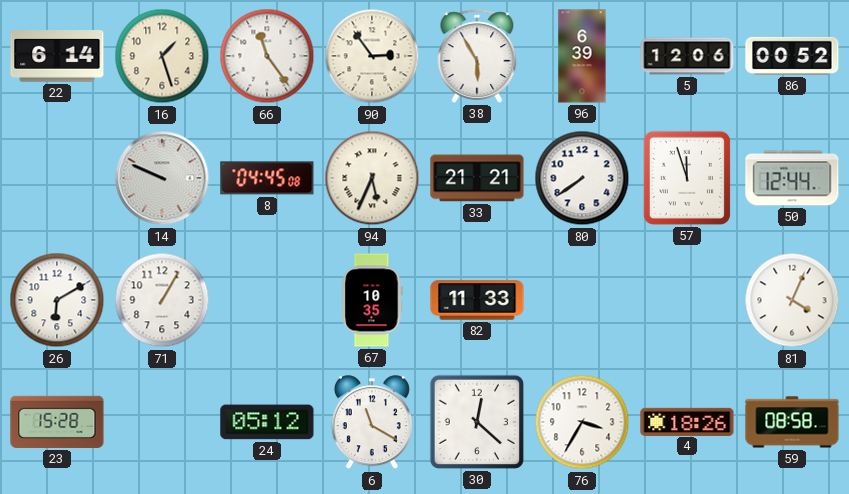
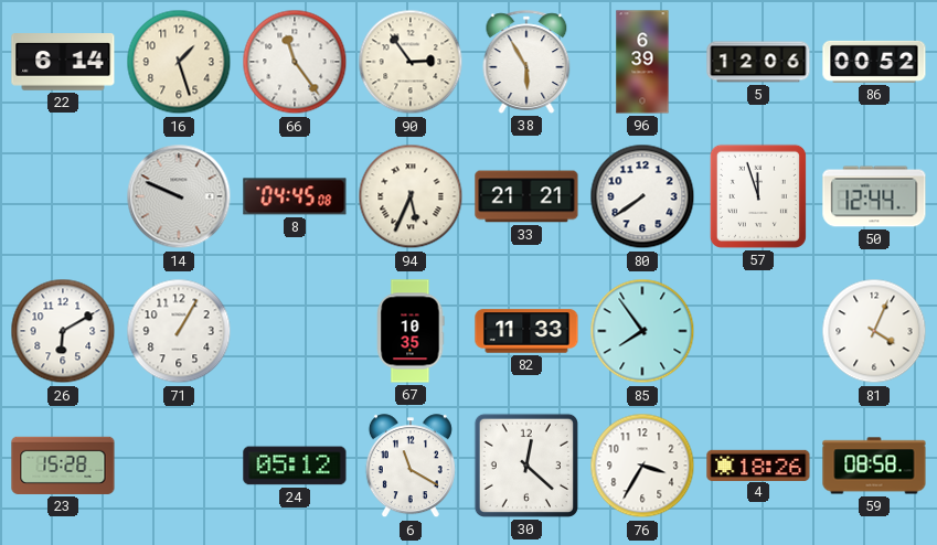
85: none -> 7:54 (642, 331)
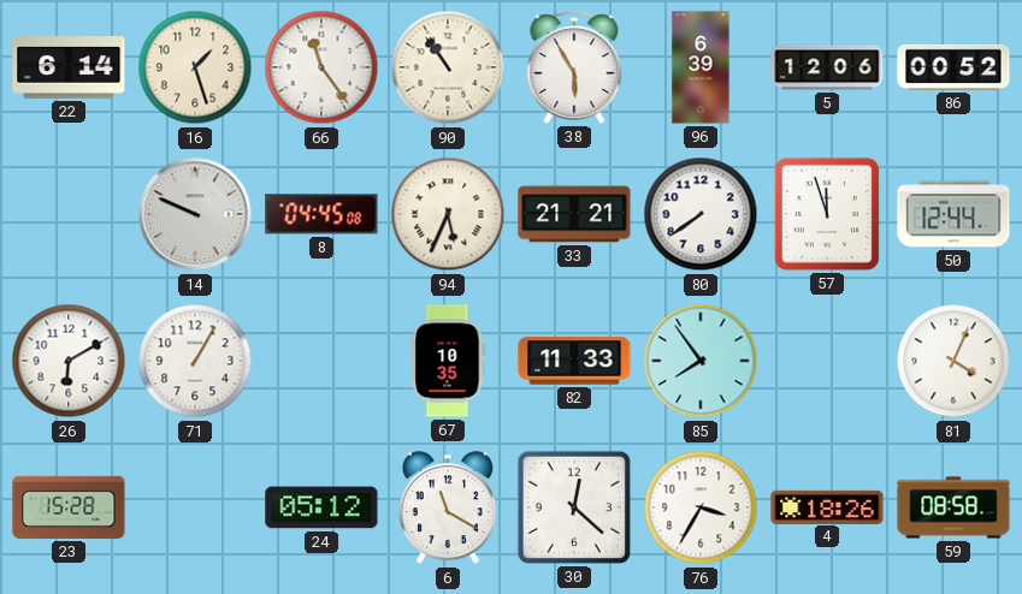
90: 2:54 -> 10:54 (448, 67)
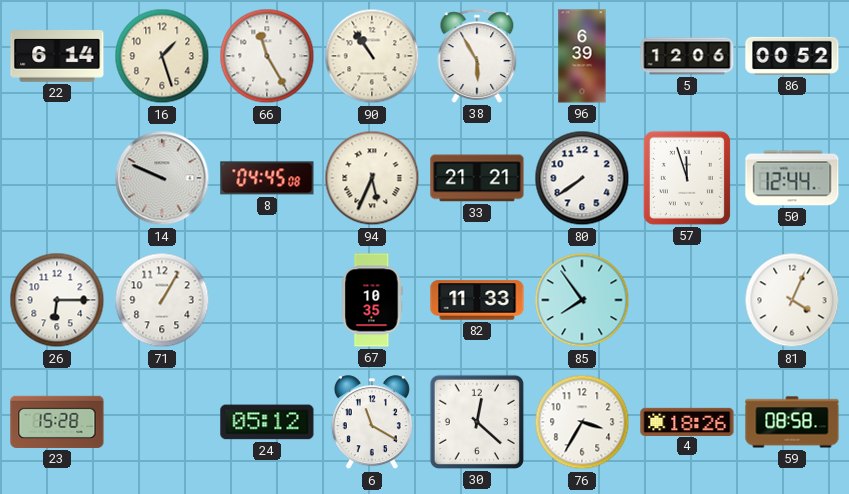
66: 11:24 -> 11:25 (267, 56)
26: 6:10 -> 6:15 (57, 300)
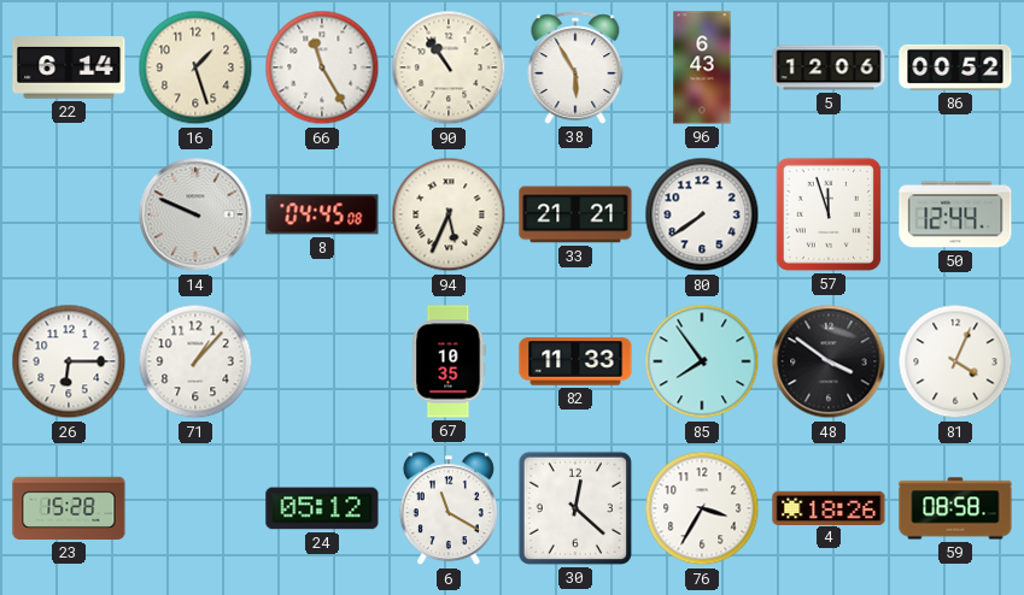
96: 6:39 -> 6:43 (702, 67)
71: 1:05 -> 1:07 (195, 361)
48: none -> 3:51 (829, 361)
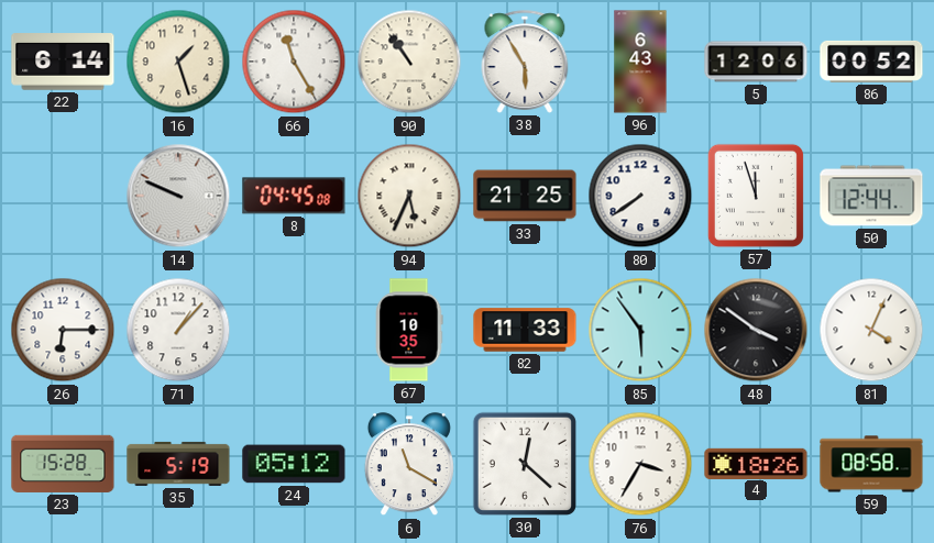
33: 21:21 -> 21:25 (525, 196)
85: 7:54 -> 5:54 (640, 330)
35: none -> 5:19 (178, 464)
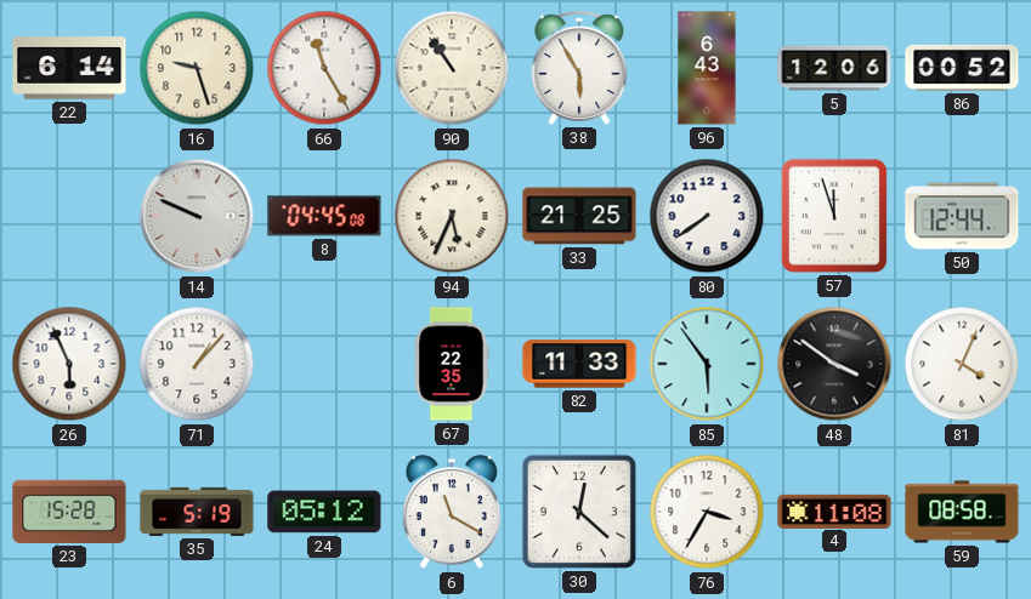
16: 1:27 -> 9:27 (197, 68)
26: 6:15 -> 5:56 (69, 364)
67: 10:35 -> 22:35 (452, 364)
4: 18:26 -> 11:08 (834, 510)
